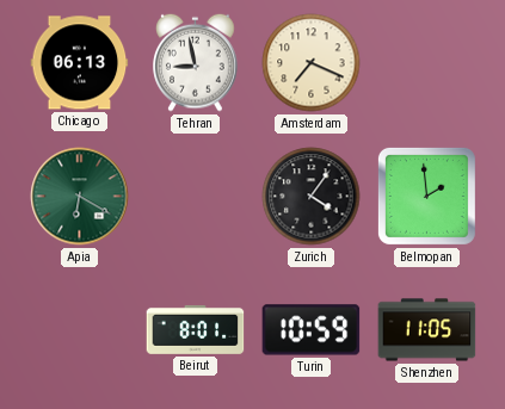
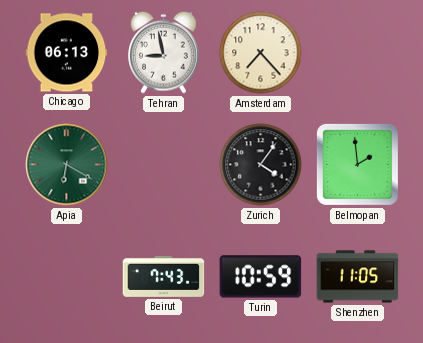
Amsterdam: 7:19 -> 7:23 (261, 53)
Beirut: 8:01 -> 7:43 (164, 277)
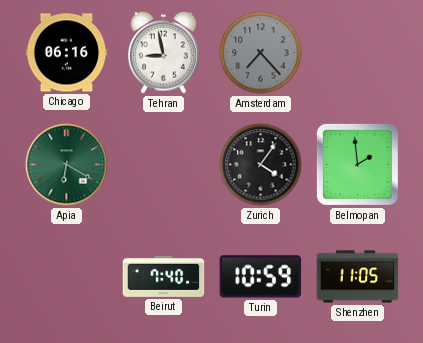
Chicago: 06:13 -> 06:16 (67, 53)
Amsterdam dial: cream -> grey (261, 53)
Beirut: 7:43 -> 7:40 (164, 277)
